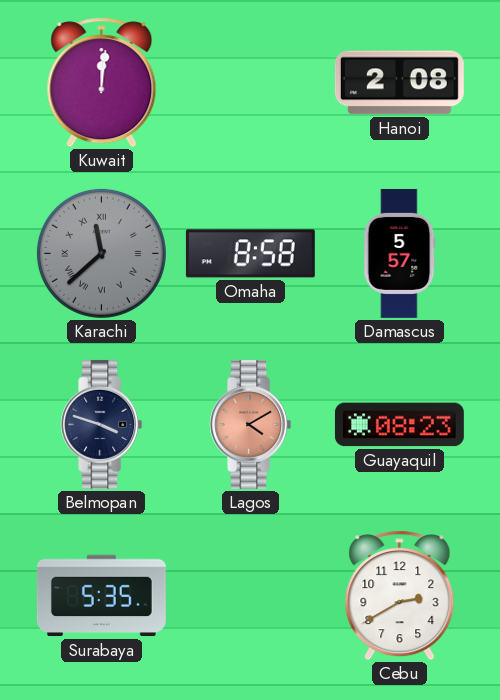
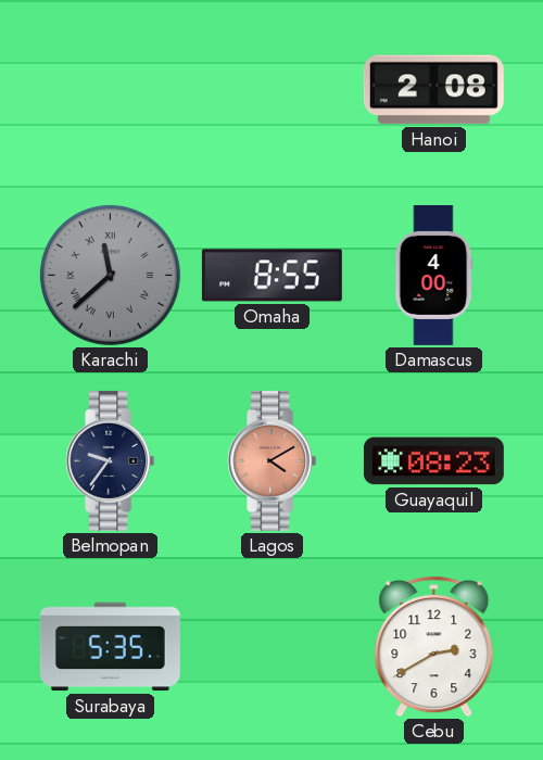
Kuwait: 12:01 -> none (102, 83)
Omaha: 8:58 -> 8:55 (271, 276)
Damascus: 5:57 -> 4:00 (433, 275)
Belmopan: 3:48 -> 9:36 (111, 460)
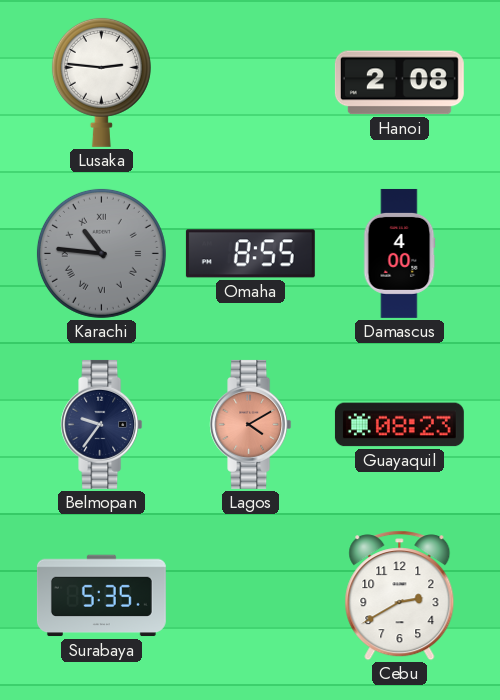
Lusaka: none -> 2:46 (101, 82)
Karachi: 11:38 -> 10:46 (101, 253)
